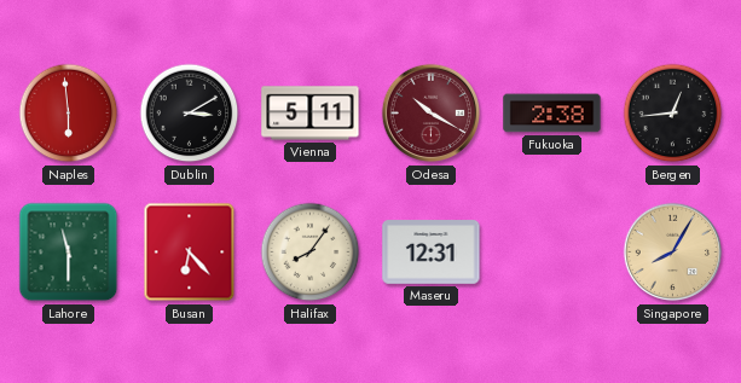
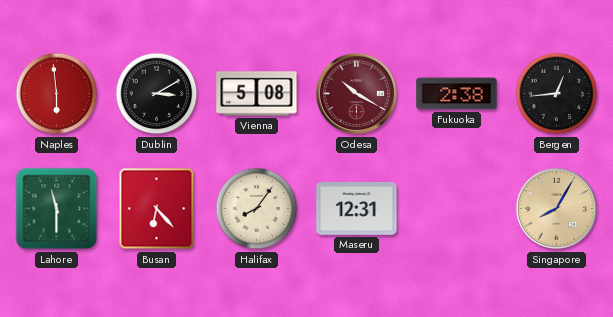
Vienna: 5:11 -> 5:08 (257, 94)
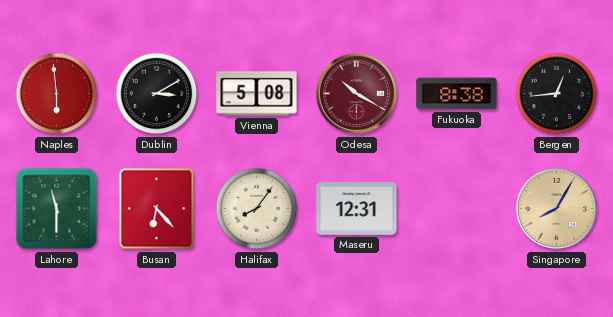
Fukuoka: 2:38 -> 8:38 (457, 94)
